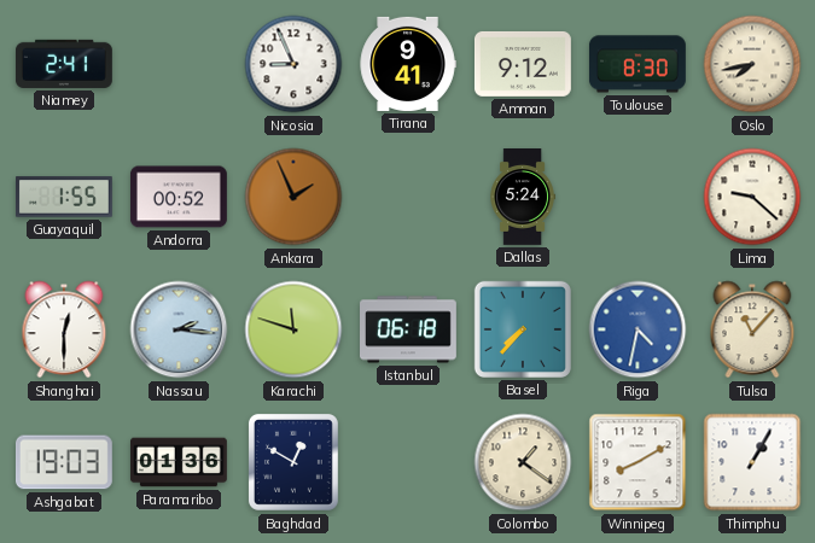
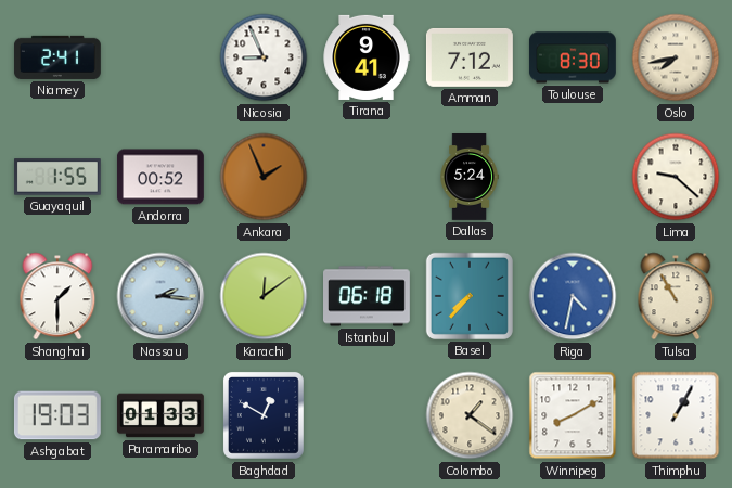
Amman: 9:12 -> 7:12 (470, 57)
Shanghai: 12:30 -> 1:30 (57, 296)
Karachi: 11:48 -> 12:09 (264, 296)
Tulsa: 11:07 -> 10:55 (676, 296)
Paramaribo: 01:36 -> 01:33 (160, 415)
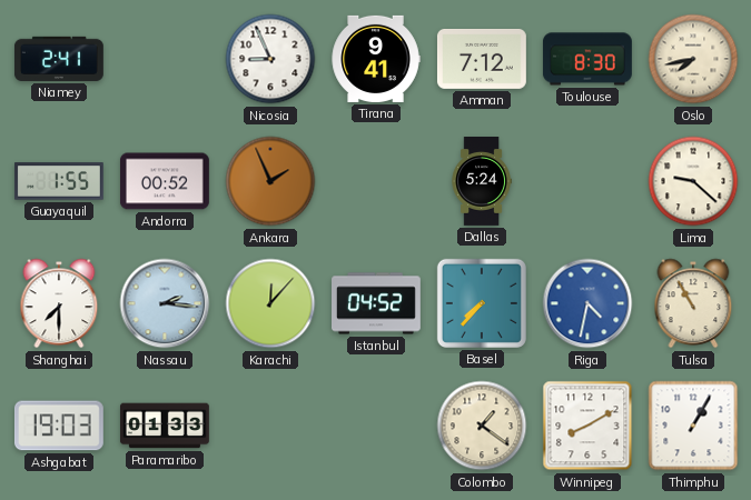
Shanghai: 1:30 -> 7:30 (59, 303)
Karachi: 12:09 -> 12:07 (270, 303)
Istanbul: 06:18 -> 04:52 (377, 303)
Baghdad: 12:50 -> none (264, 415)
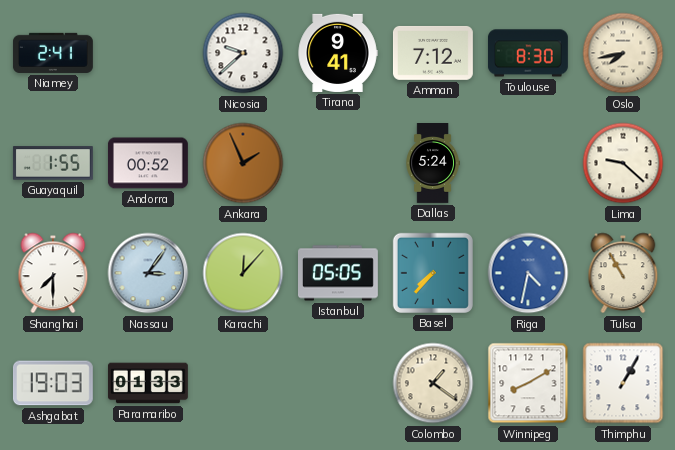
Nicosia: 8:56 -> 9:38 (243, 53)
Nassau: 2:16 -> 3:06 (148, 273)
Istanbul: 04:52 -> 05:05 (339, 273)
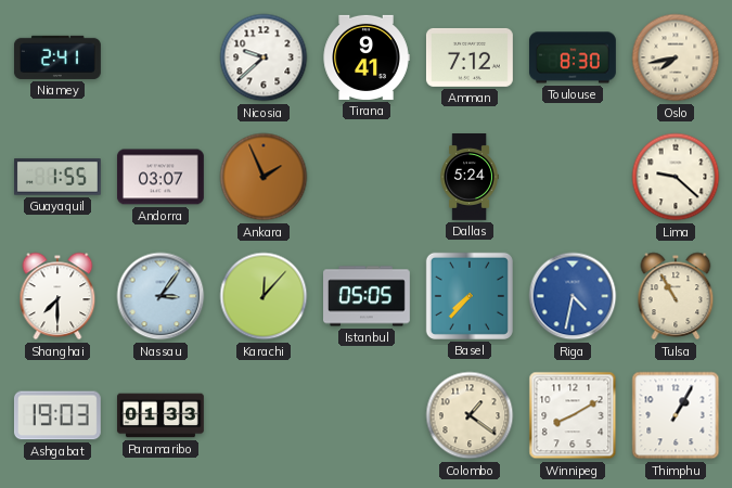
Andorra: 00:52 -> 03:07 (160, 177)
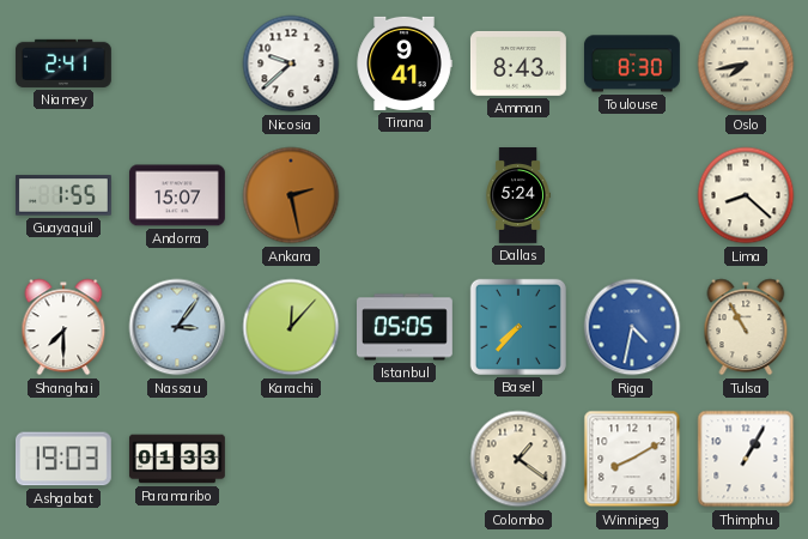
Amman: 7:12 -> 8:43 (518, 63)
Andorra: 03:07 -> 15:07 (177, 195)
Ankara: 1:56 -> 2:28 (291, 195)
Lima: 9:22 -> 8:22 (746, 195)
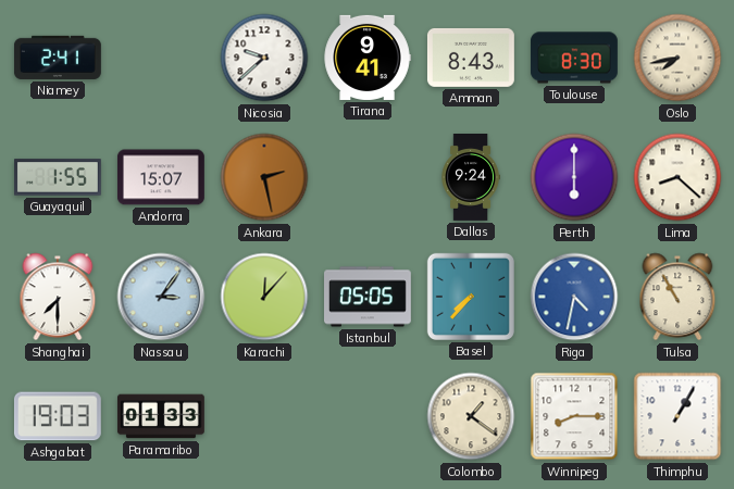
Dallas: 5:24 -> 9:24 (471, 178)
Perth: none -> 6:00 (574, 177)
Winnipeg: 8:10 -> 8:15 (574, 416)
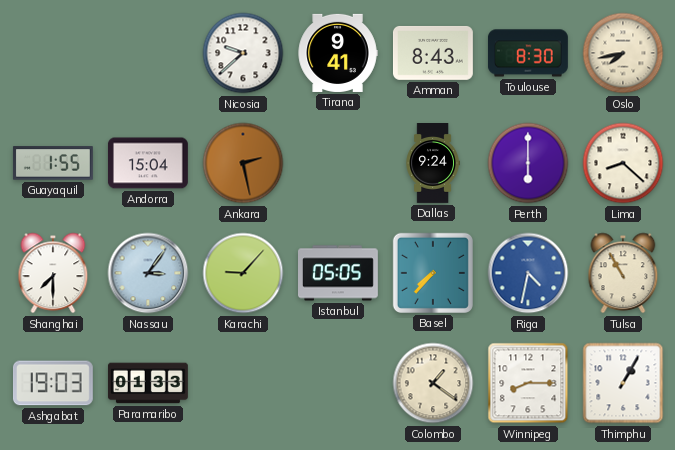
Niamey: 2:41 -> none (58, 58)
Andorra: 15:07 -> 15:04 (148, 163)
Karachi: 12:07 -> 9:07 (243, 273)
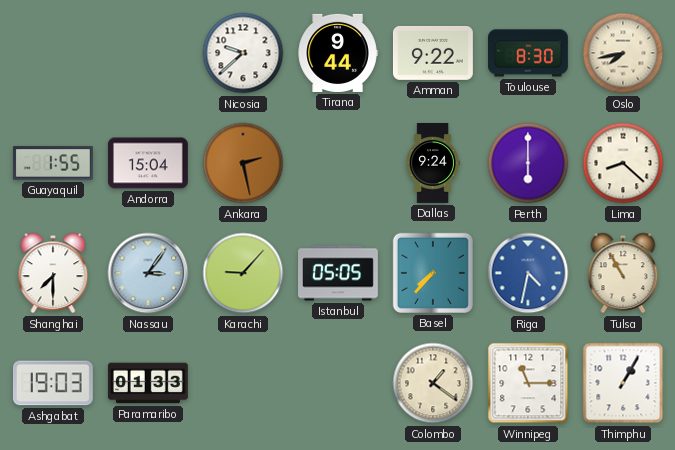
Tirana: 9:41 -> 9:44 (338, 53)
Amman: 8:43 -> 9:22 (433, 53)
Winnipeg: 8:15 -> 11:15 (528, 383)
